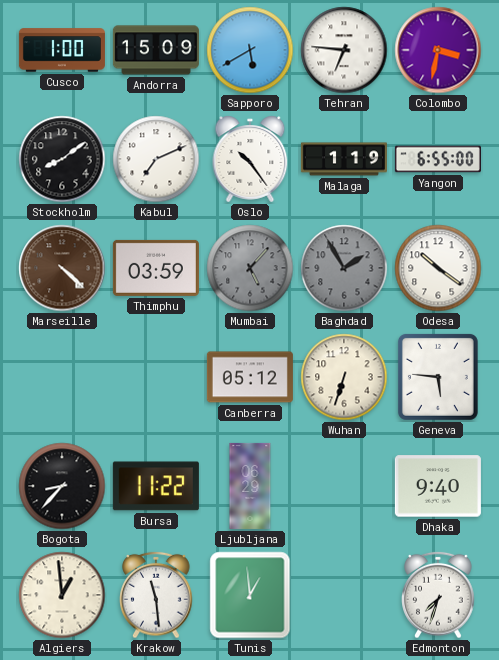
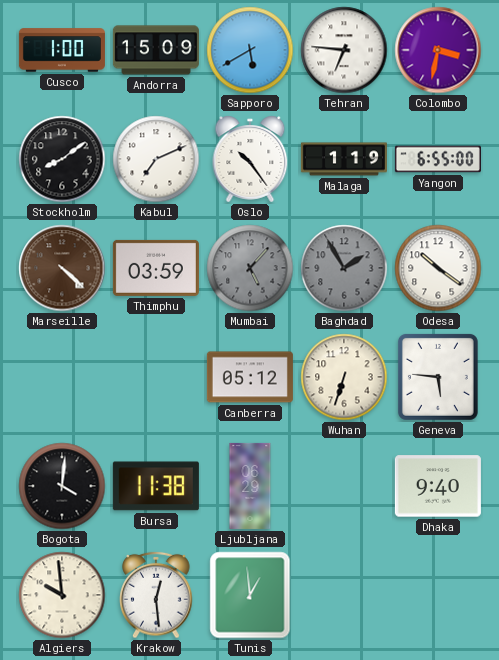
Bogota: 8:37 -> 4:01 (62, 486)
Bursa: 11:22 -> 11:38 (156, 486)
Algiers: 12:59 -> 9:59 (62, 595)
Krakow: 11:29 -> 12:29 (156, 595)
Edmonton: 7:33 -> none (438, 595)
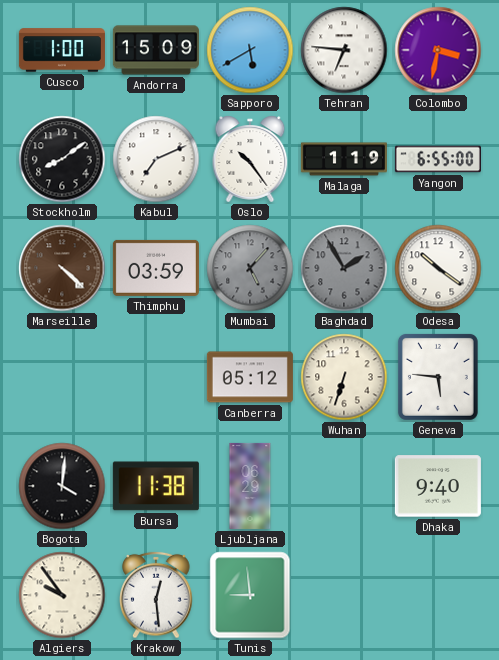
Algiers: 9:59 -> 9:54 (62, 595)
Tunis: 12:59 -> 8:59 (250, 595)
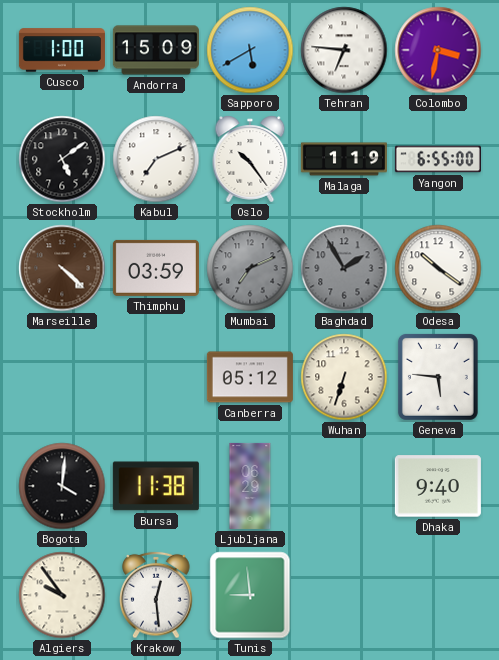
Stockholm: 8:09 -> 5:09 (62, 159)
Mumbai: 5:07 -> 7:11 (250, 268)
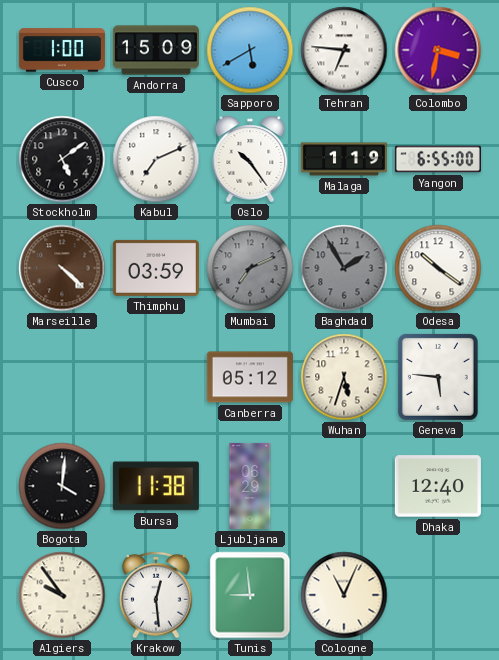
Wuhan: 6:33 -> 5:33 (344, 377)
Dhaka: 9:40 -> 12:40 (438, 486)
Cologne: none -> 11:04 (344, 595)
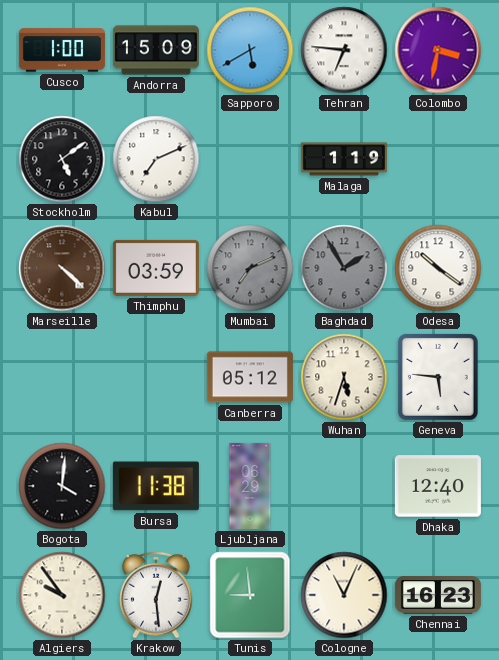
Oslo: 10:24 -> none (250, 159)
Yangon: 6:55 -> none (438, 159)
Chennai: none -> 16:23 (438, 595)
